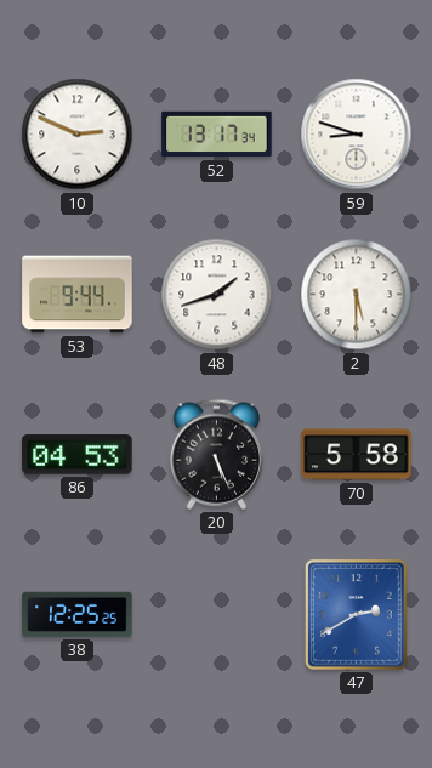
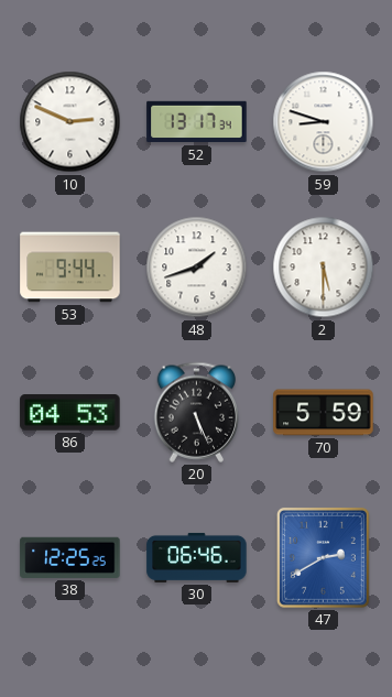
70: 5:58 -> 5:59 (324, 413)
30: none -> 06:46 (197, 557)
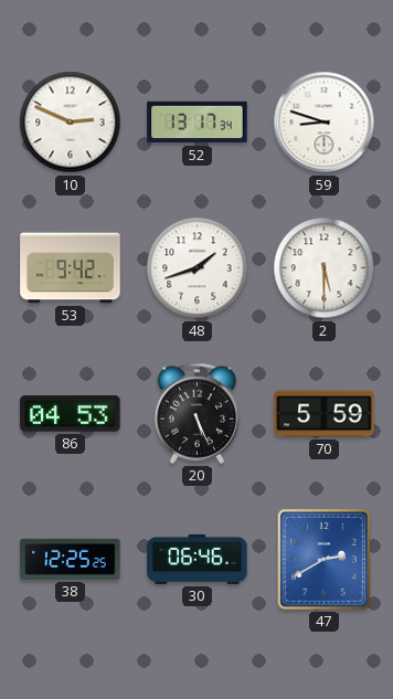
53: 9:44 -> 9:42 (71, 268)
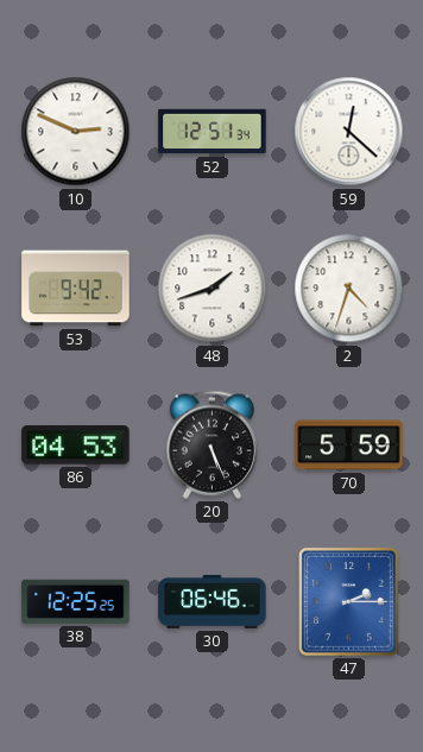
52: 13:17 -> 12:51 (213, 132)
59: 8:48 -> 12:22 (349, 132)
2: 5:30 -> 4:33 (349, 289)
47: 2:40 -> 2:15 (348, 601)
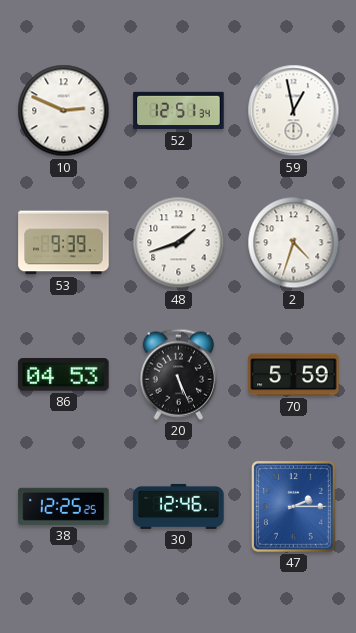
59: 12:22 -> 12:58 (294, 111)
53: 9:42 -> 9:39 (64, 243)
30: 06:46 -> 12:46 (179, 506)
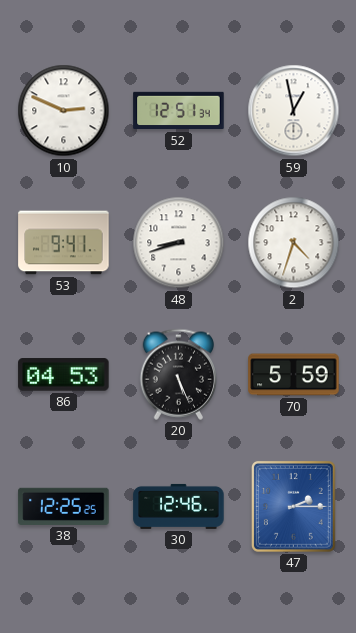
53: 9:39 -> 9:41 (64, 243)
48: 1:42 -> 8:42 (179, 243)
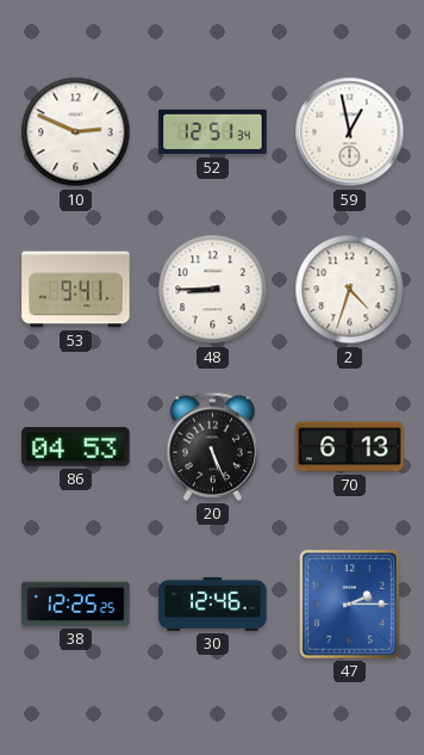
48: 8:42 -> 8:45 (213, 290)
70: 5:59 -> 6:13 (350, 447)
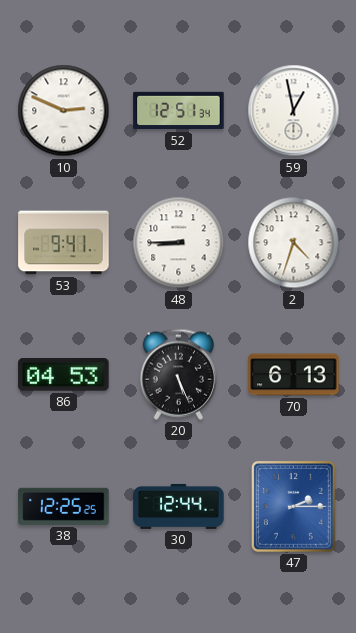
30: 12:46 -> 12:44 (179, 506)
